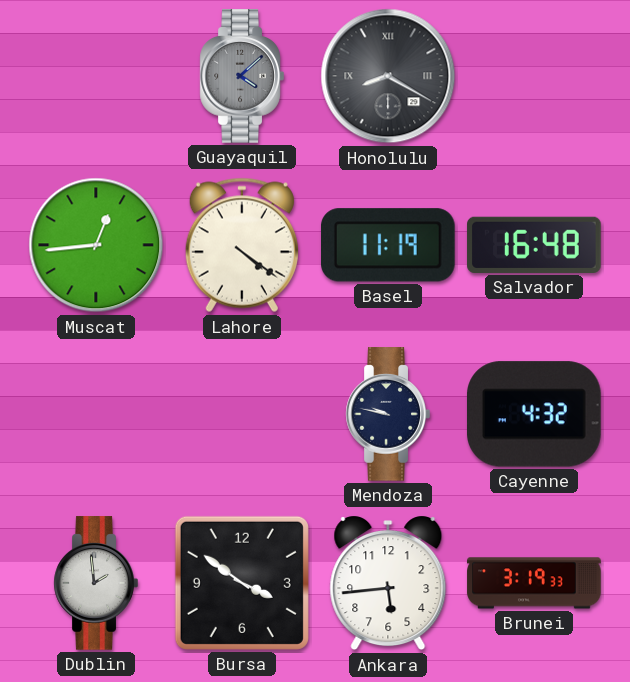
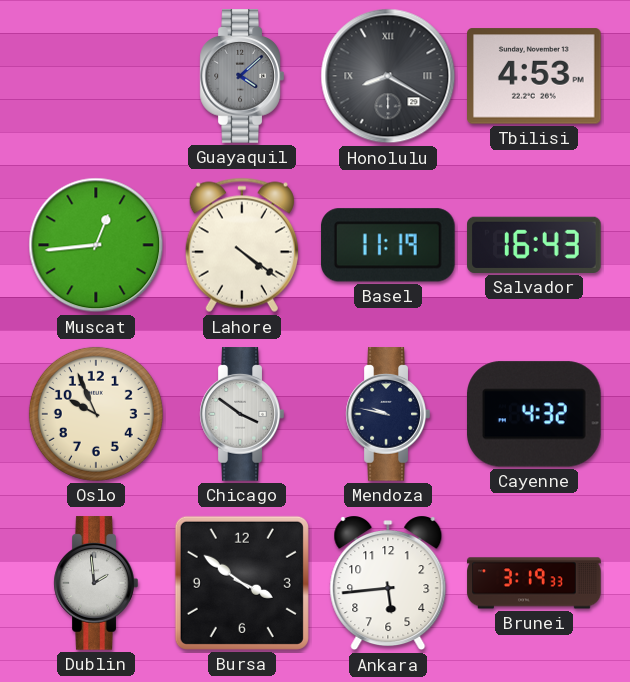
Tbilisi: none -> 4:53 (535, 76)
Salvador: 16:48 -> 16:43 (534, 245)
Oslo: none -> 9:56 (96, 414)
Chicago: none -> 3:51 (242, 414)
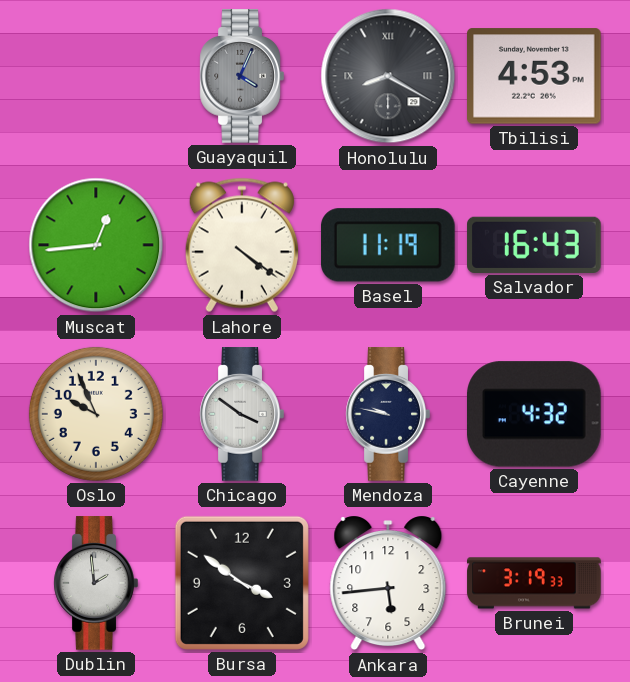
Guayaquil: 4:08 -> 4:04 (242, 76)
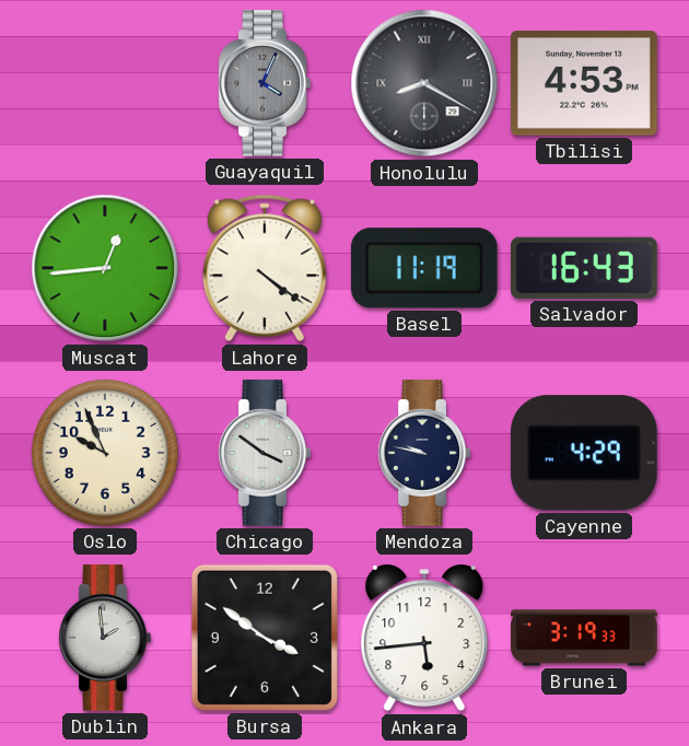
Cayenne: 4:32 -> 4:29 (585, 453)
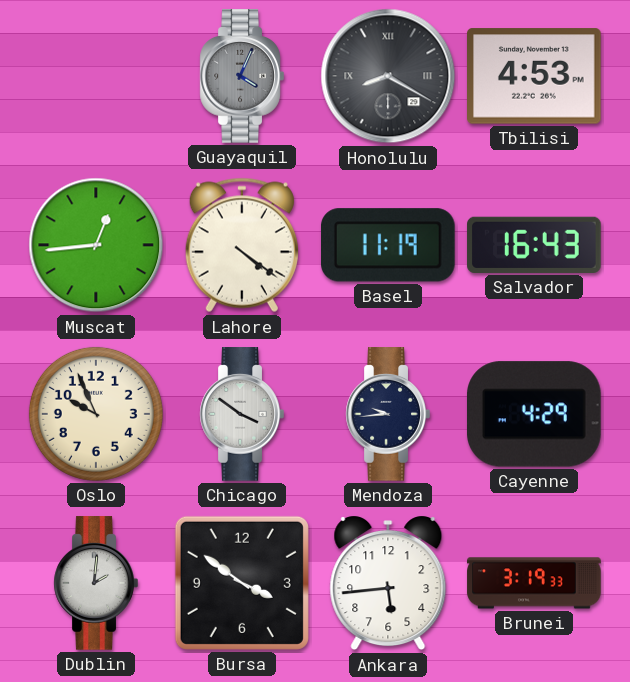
Mendoza: 9:47 -> 9:44 (388, 414)
Dublin: 1:59 -> 2:01 (96, 583)
